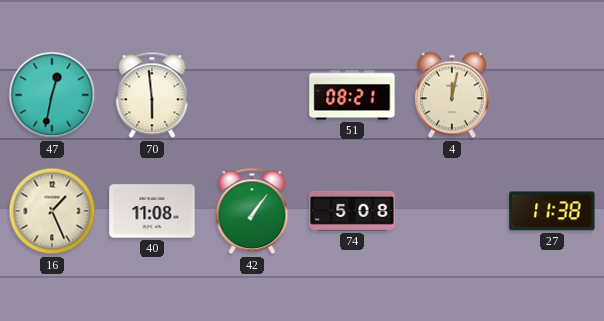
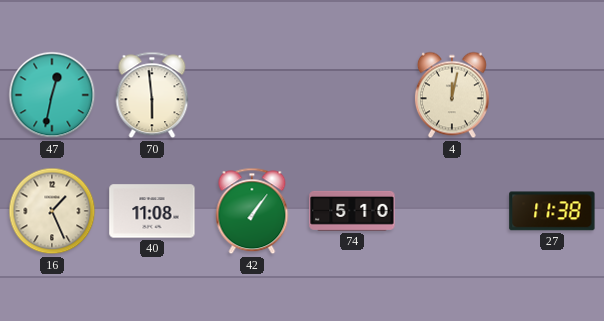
51: 08:21 -> none (352, 95)
74: 5:08 -> 5:10 (352, 211)
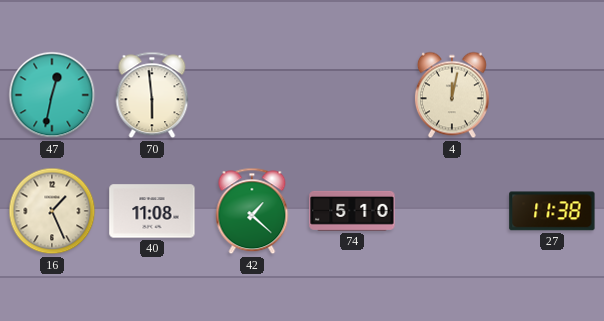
42: 1:06 -> 1:22 (252, 211)
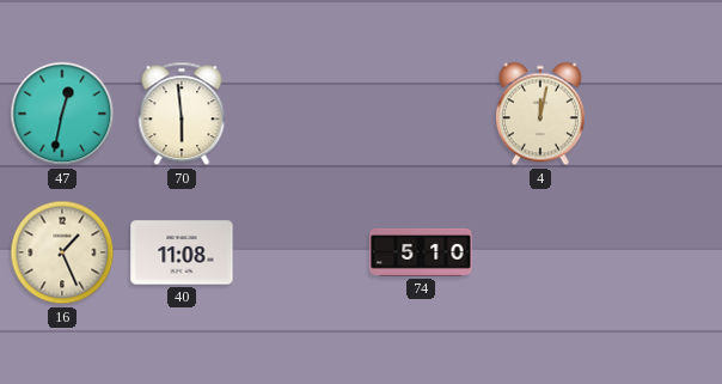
42: 1:22 -> none (252, 211)
27: 11:38 -> none (552, 211)
